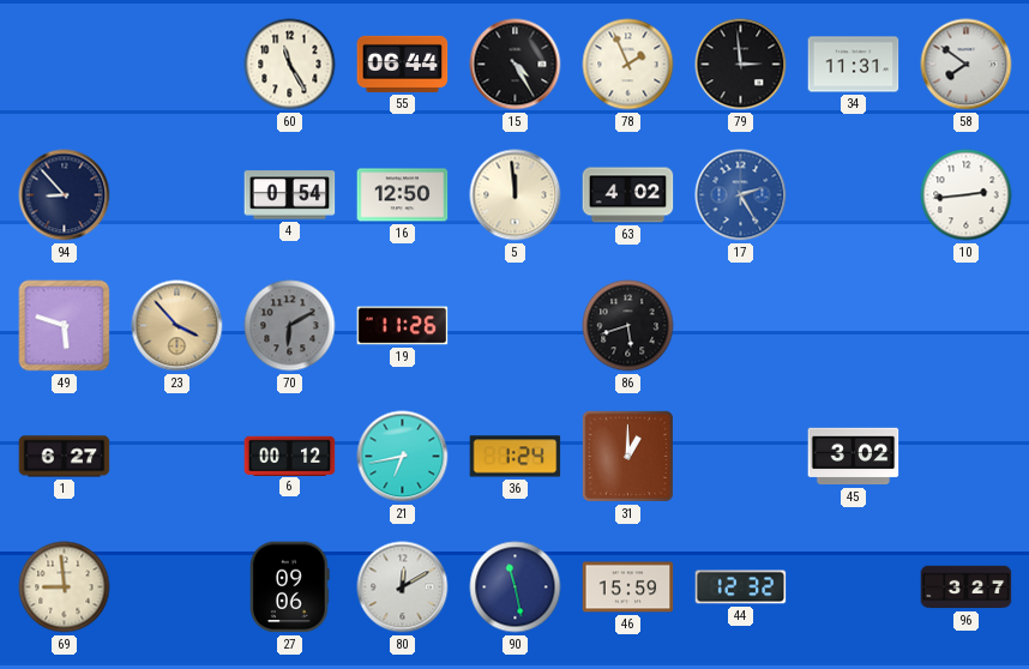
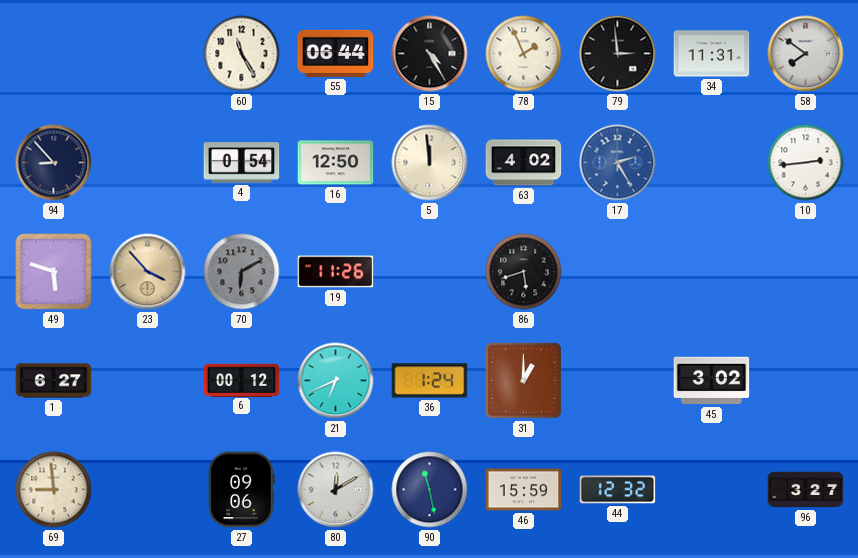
21: 6:43 -> 6:41 (336, 381)
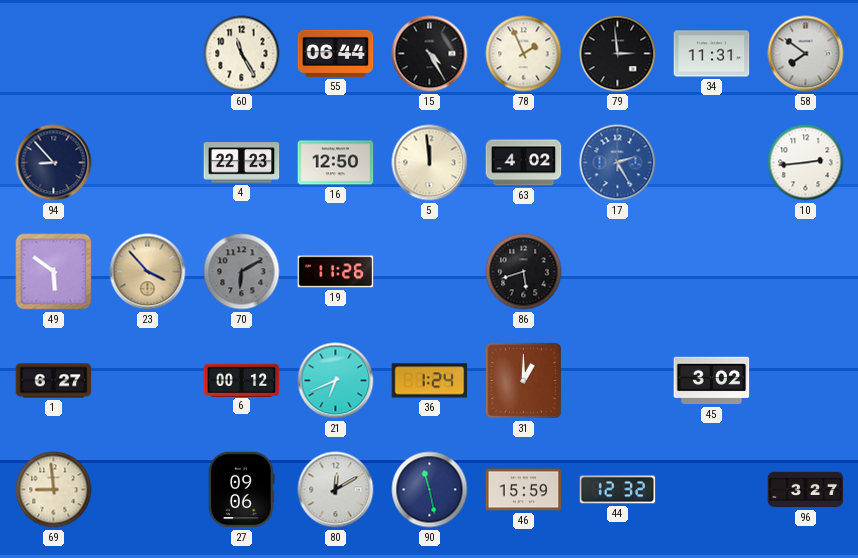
4: 0:54 -> 22:23 (242, 163)
49: 5:48 -> 5:51 (54, 272)
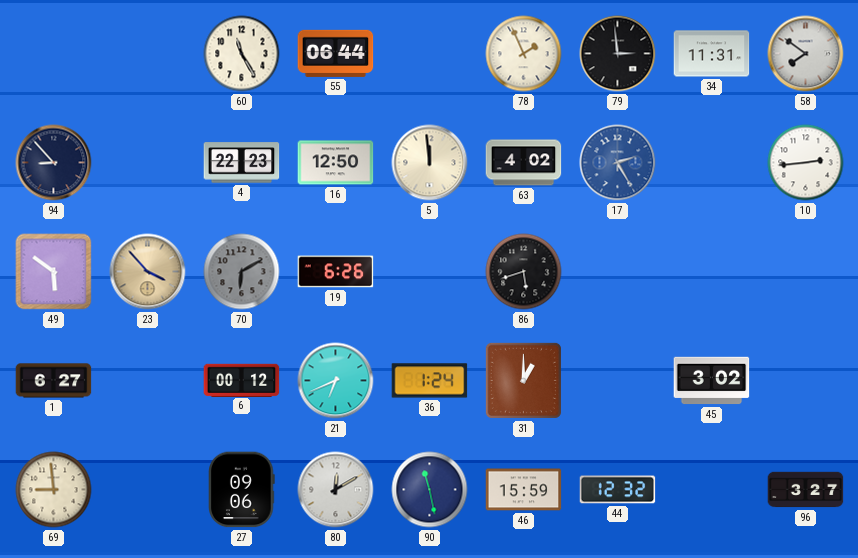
15: 4:25 -> none (430, 54)
19: 11:26 -> 6:26 (336, 272)
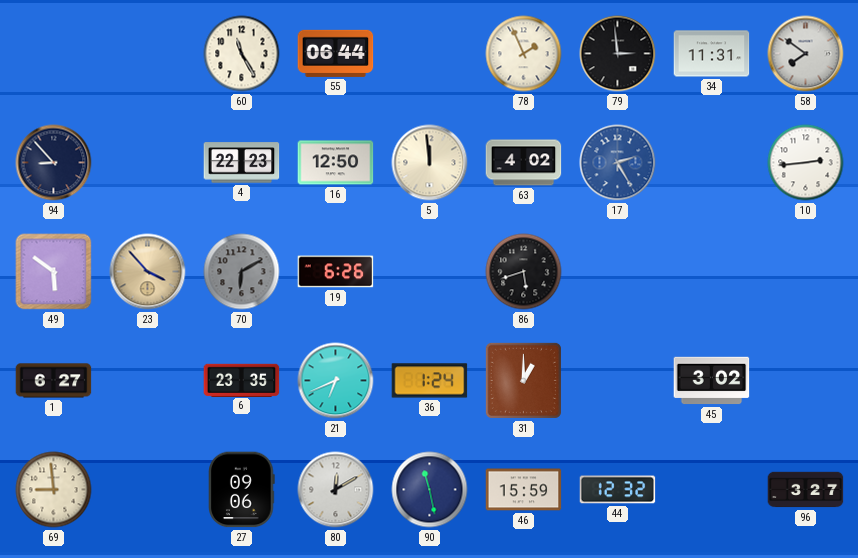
6: 00:12 -> 23:35 (242, 380)
